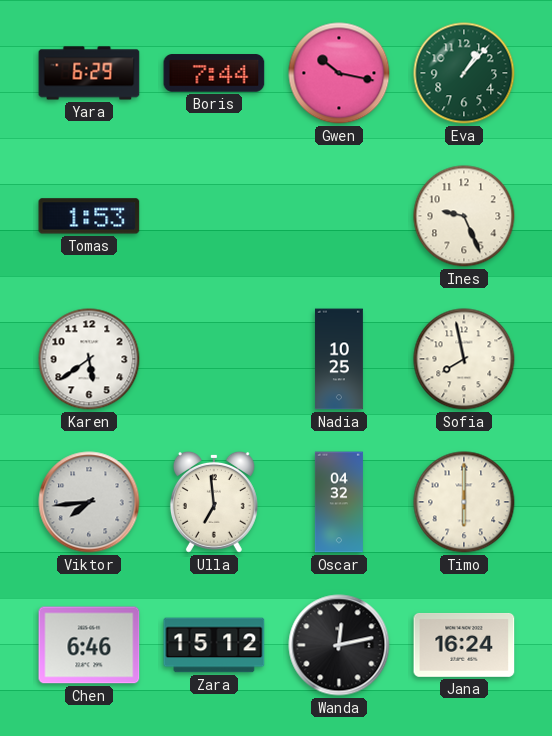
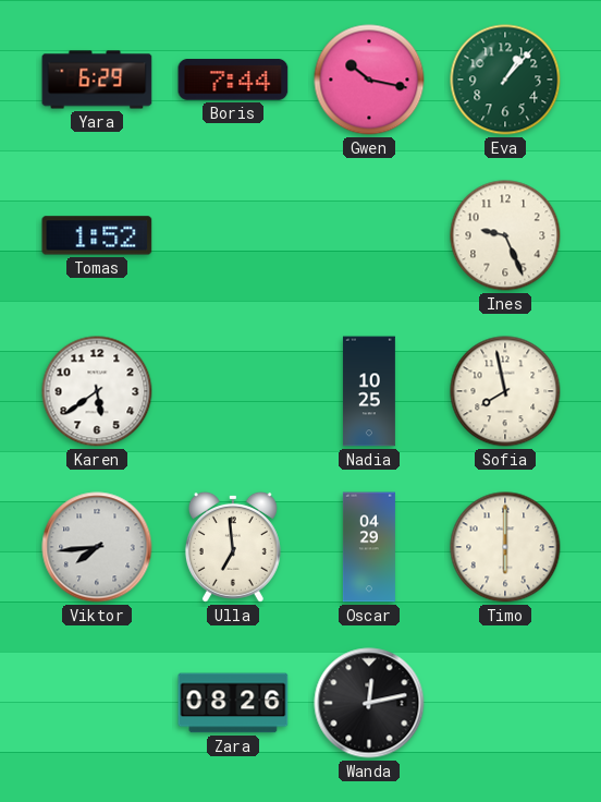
Tomas: 1:53 -> 1:52 (97, 235)
Oscar: 04:32 -> 04:29 (369, 547)
Chen: 6:46 -> none (89, 645)
Zara: 15:12 -> 08:26 (233, 703)
Jana: 16:24 -> none (464, 645)
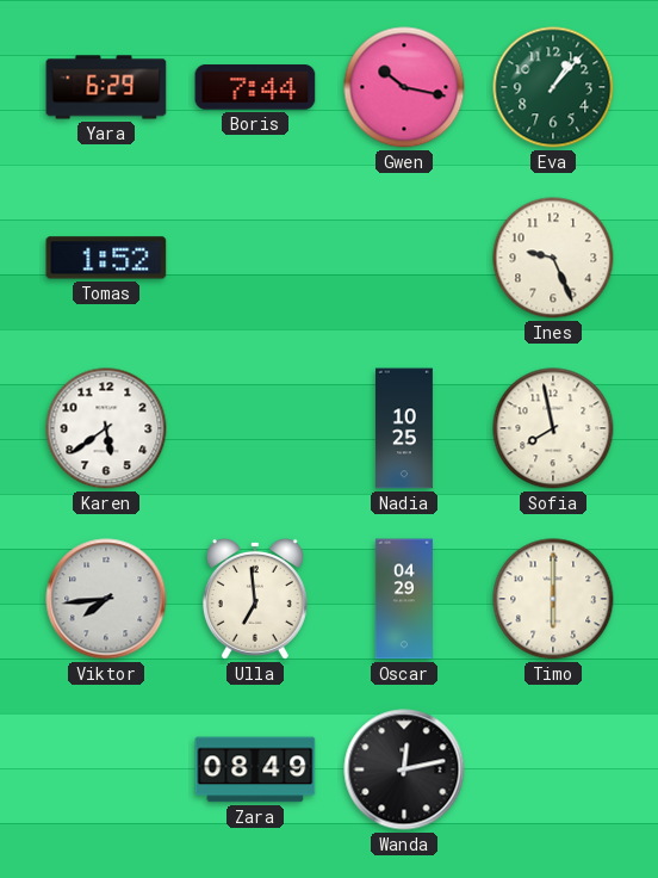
Zara: 08:26 -> 08:49 (255, 769)
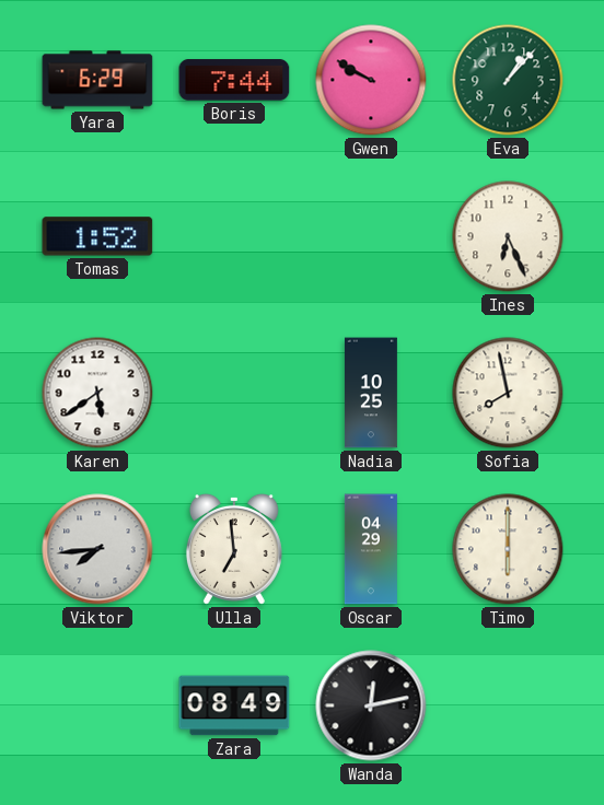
Gwen: 10:17 -> 9:50 (371, 80)
Ines: 9:26 -> 6:26 (508, 236)
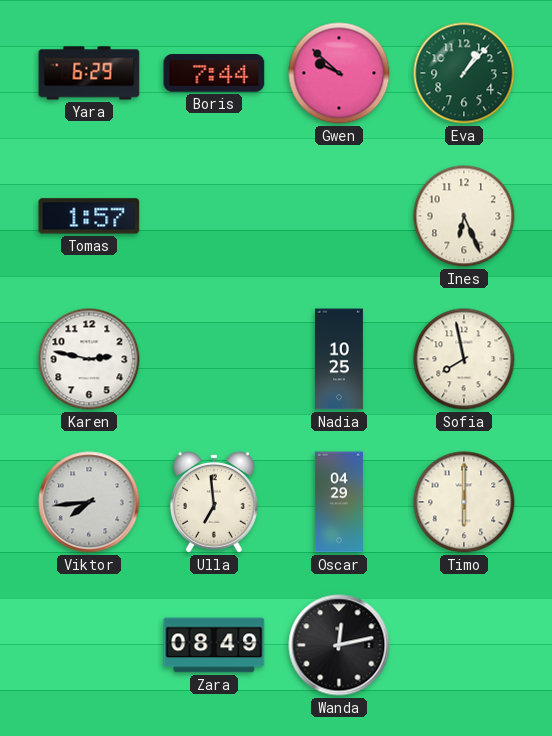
Gwen: 9:50 -> 9:52 (339, 73)
Tomas: 1:52 -> 1:57 (89, 216)
Karen: 5:39 -> 2:47 (89, 359)
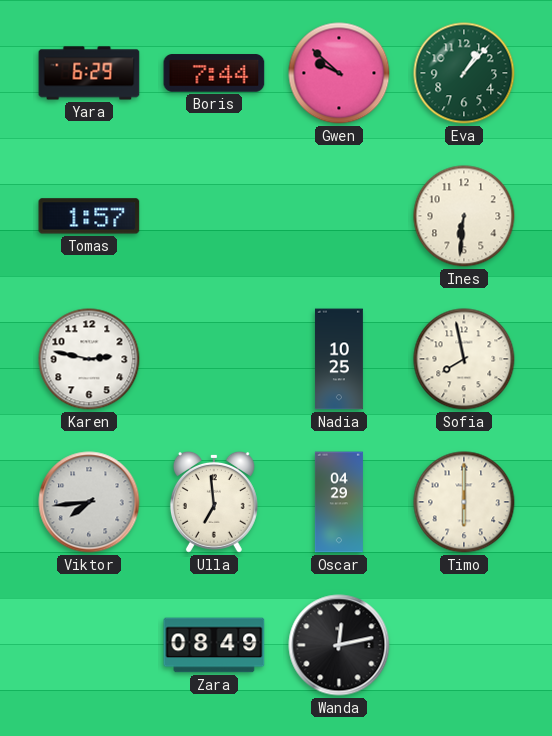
Ines: 6:26 -> 6:31 (464, 216)
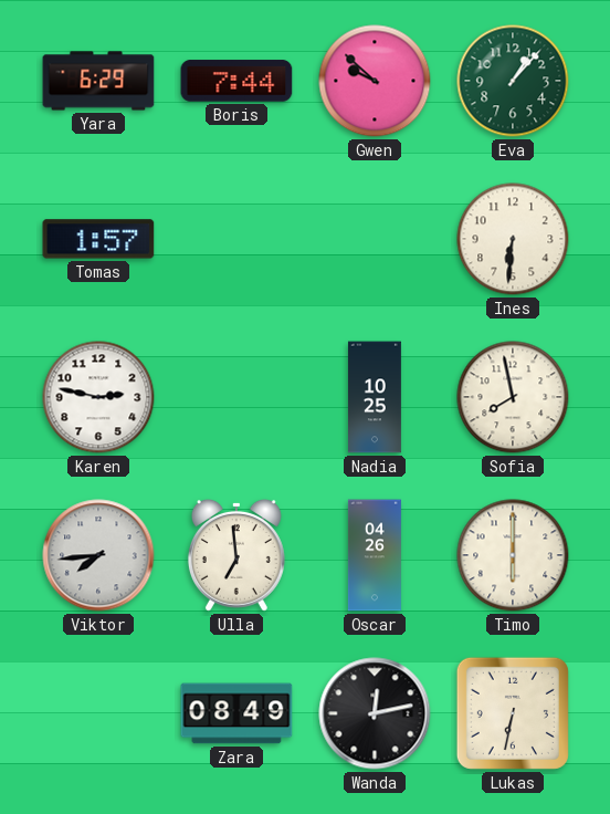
Oscar: 04:29 -> 04:26 (375, 555)
Lukas: none -> 6:32 (513, 713)
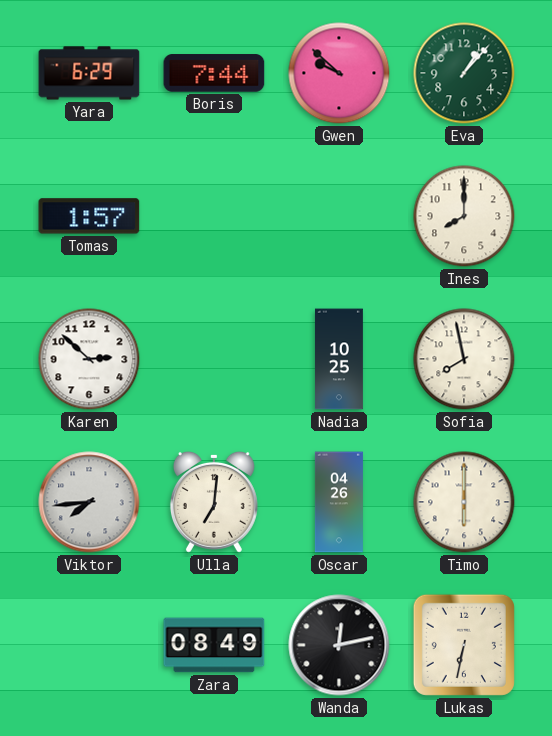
Ines: 6:31 -> 8:00 (464, 216)
Karen: 2:47 -> 2:52 (89, 359)
Ulla: 6:59 -> 7:01 (214, 502)
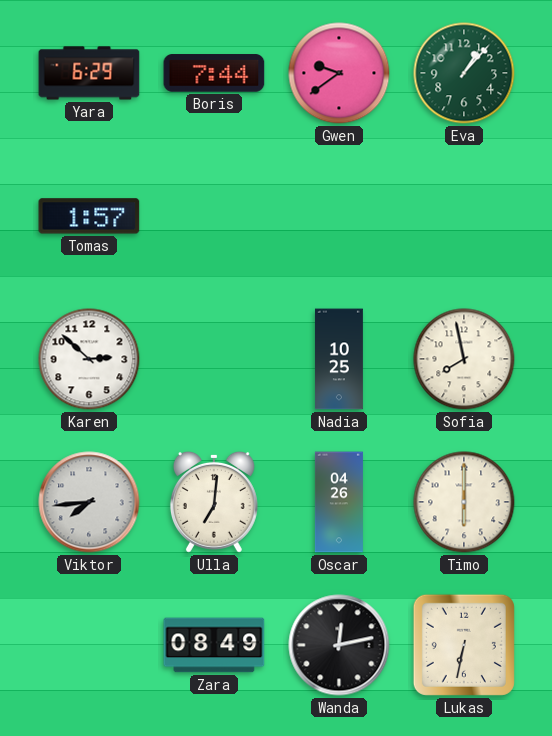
Gwen: 9:52 -> 9:39 (339, 73)
Ines: 8:00 -> none (464, 216)
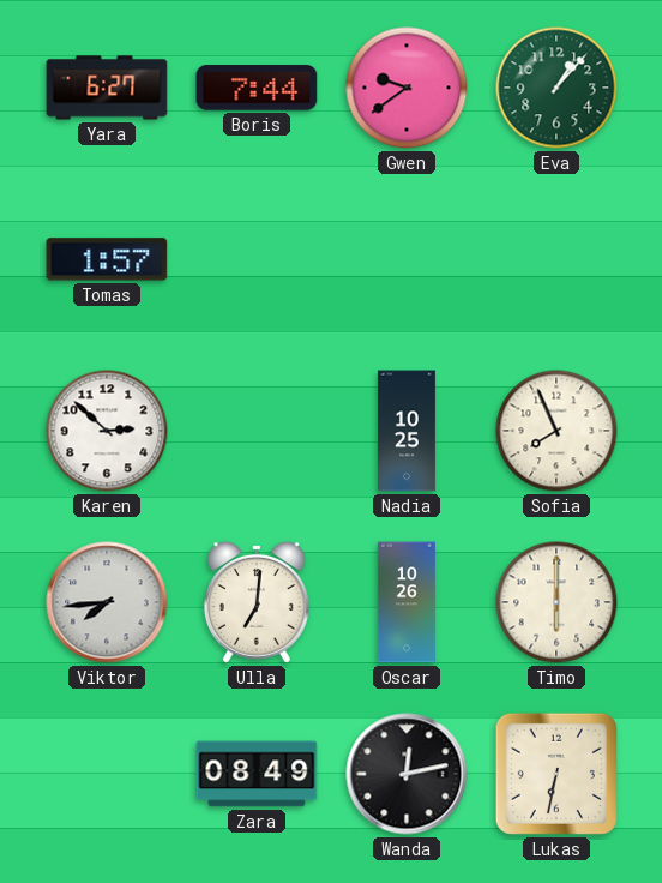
Yara: 6:29 -> 6:27 (107, 88)
Sofia: 7:58 -> 7:56 (556, 431)
Oscar: 04:26 -> 10:26 (407, 602)
